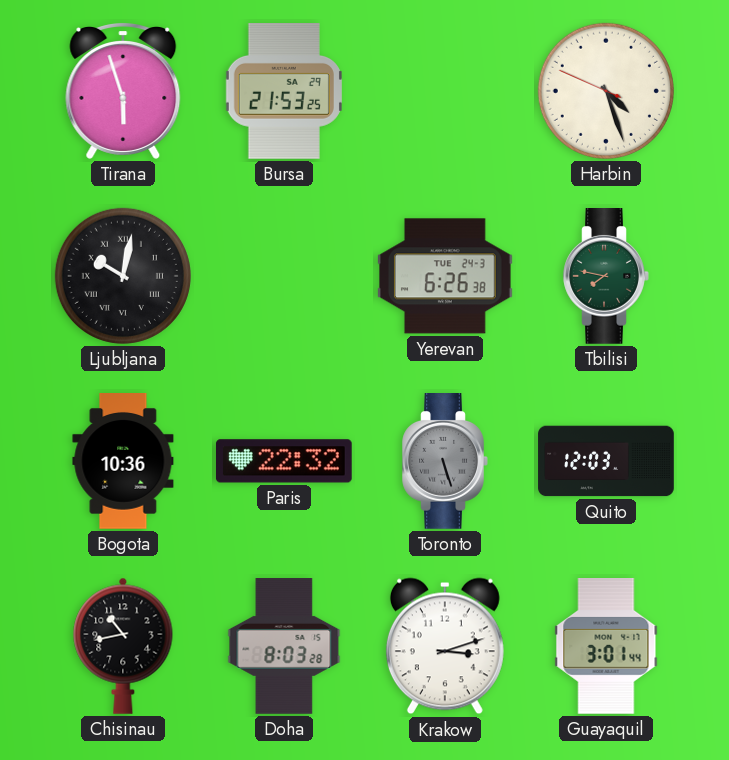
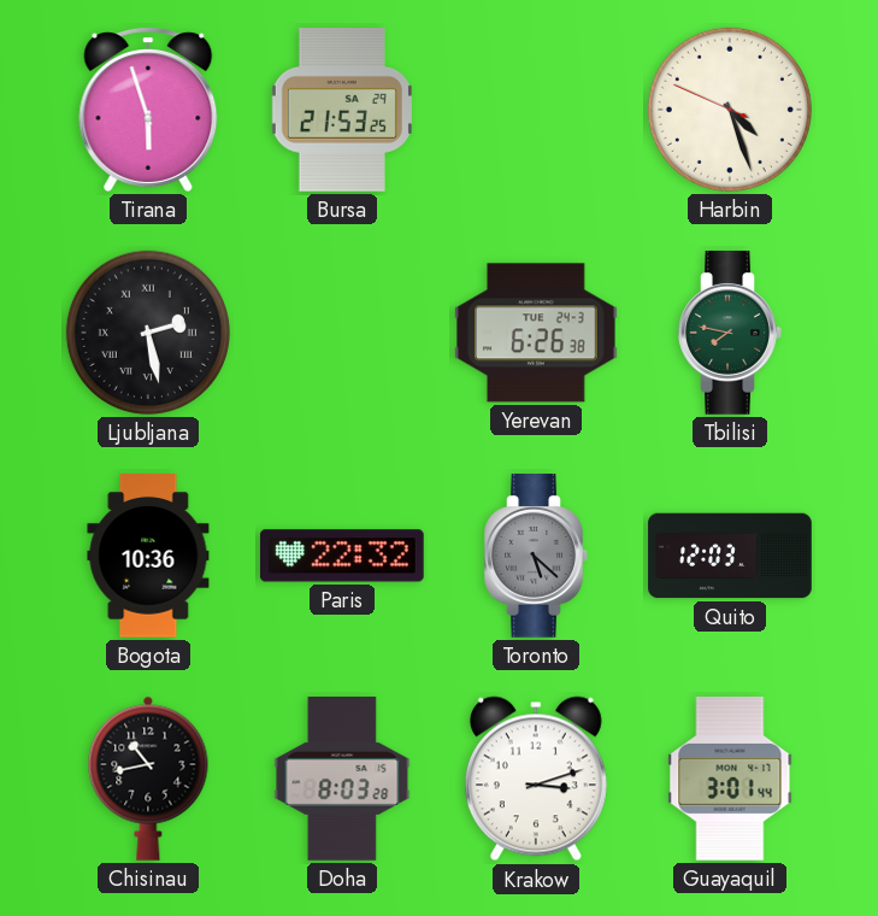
Ljubljana: 10:02 -> 2:28 (148, 333)
Toronto: 5:27 -> 5:22 (536, 557)
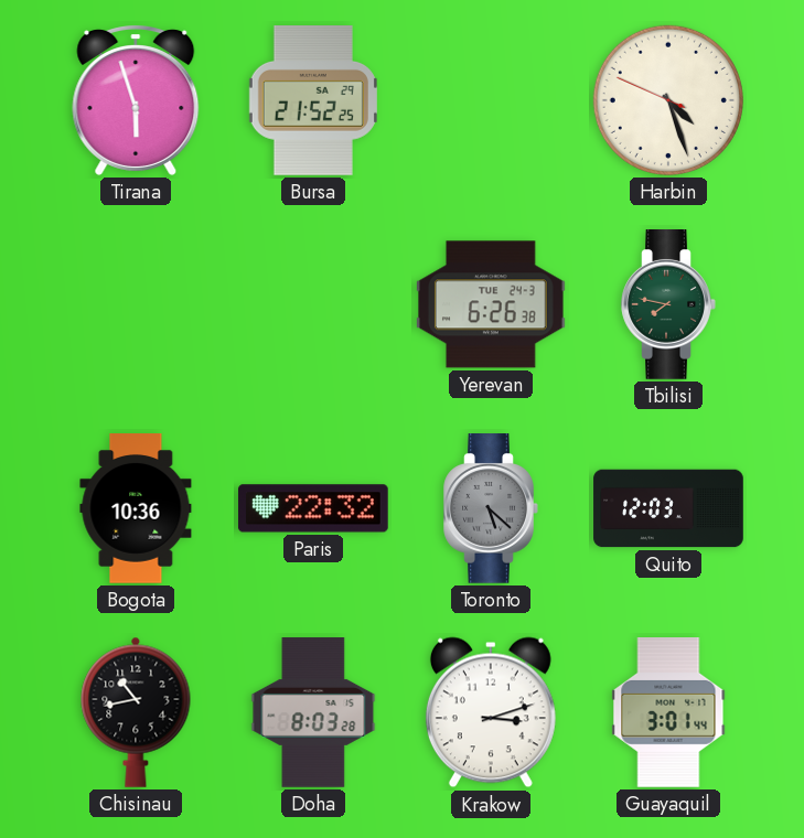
Bursa: 21:53 -> 21:52 (313, 101)
Ljubljana: 2:28 -> none (148, 333)
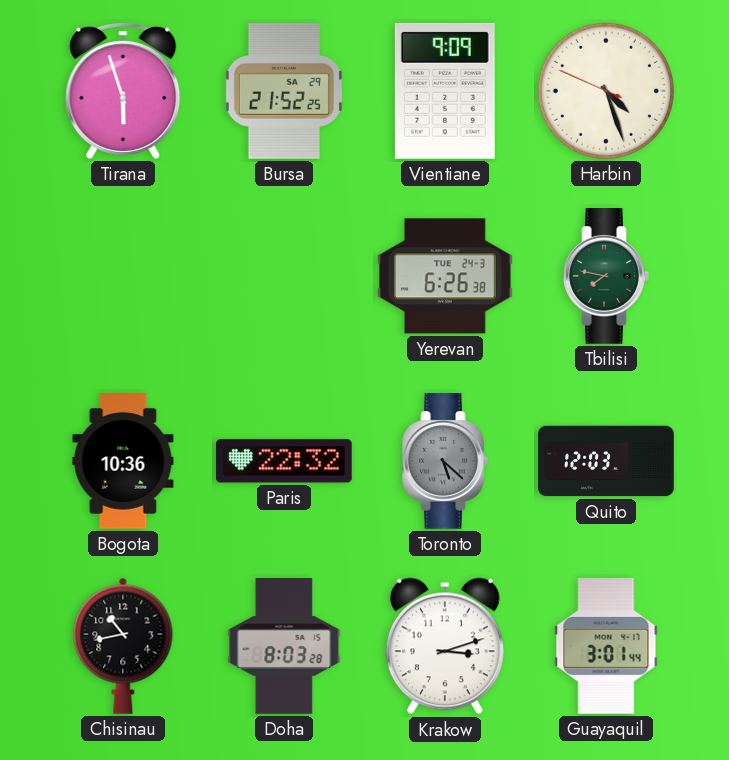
Vientiane: none -> 9:09 (445, 91)
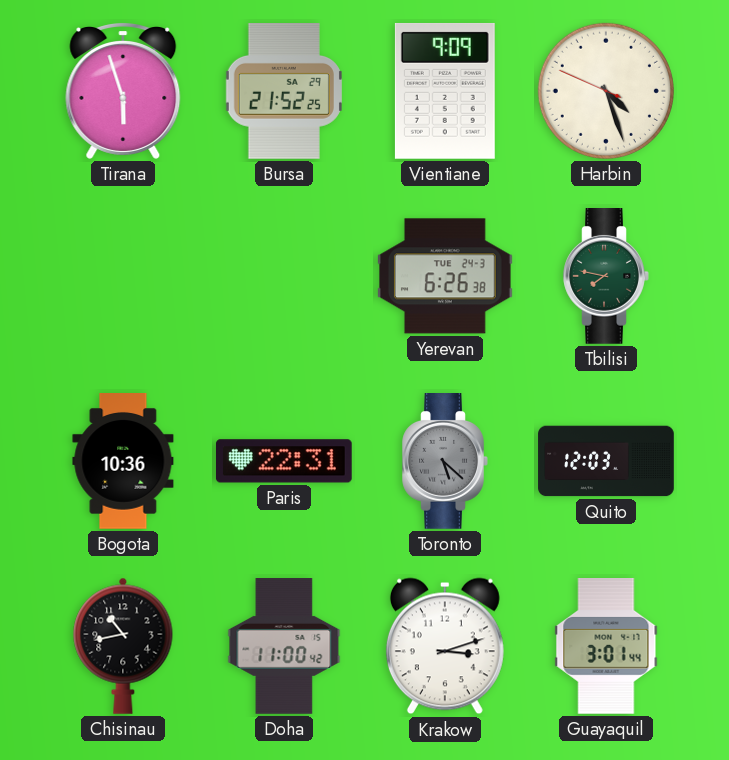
Paris: 22:32 -> 22:31 (284, 461)
Doha: 8:03 -> 11:00 (284, 646)
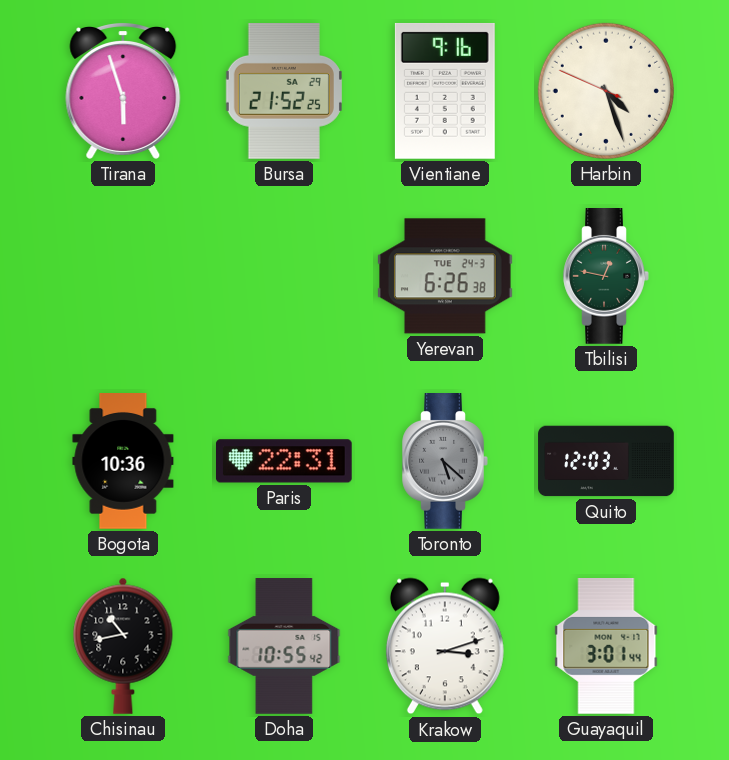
Vientiane: 9:09 -> 9:16 (445, 91)
Tbilisi: 7:47 -> 12:47 (606, 277)
Doha: 11:00 -> 10:55 (284, 646)
